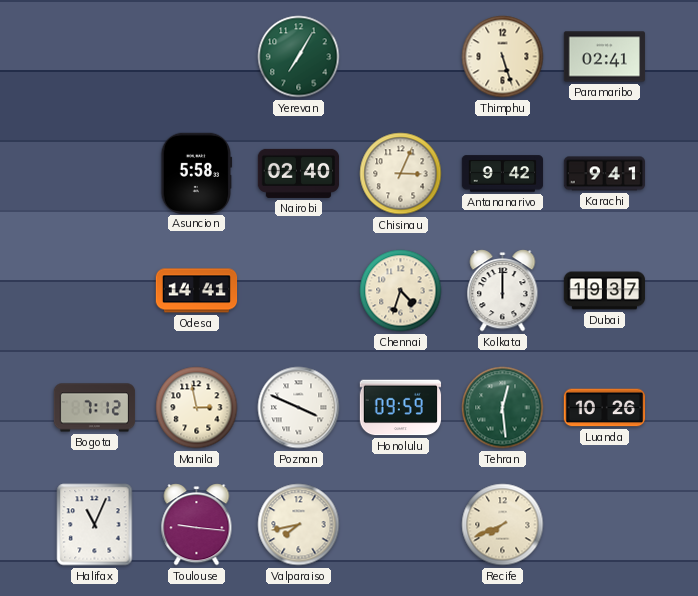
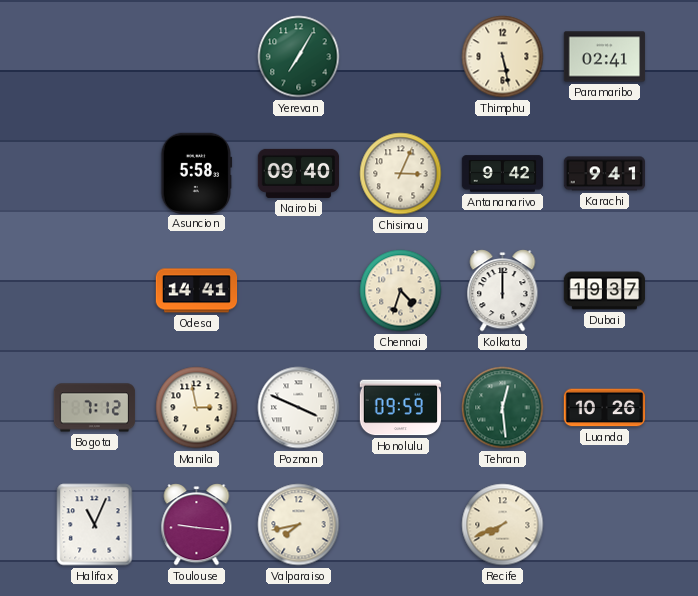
Thimphu: 5:27 -> 5:28 (503, 57)
Nairobi: 02:40 -> 09:40 (299, 173)
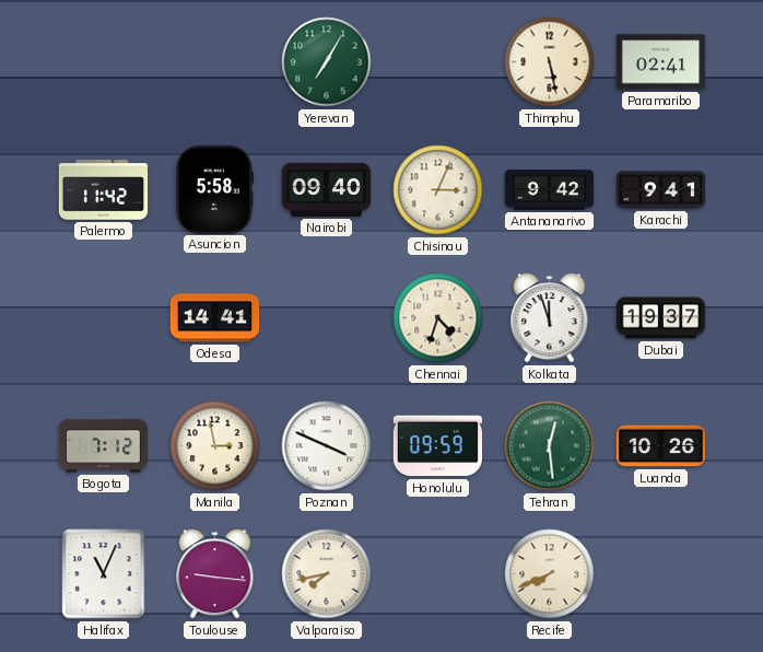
Palermo: none -> 11:42 (104, 190)
Kolkata: 12:00 -> 11:57 (550, 318)
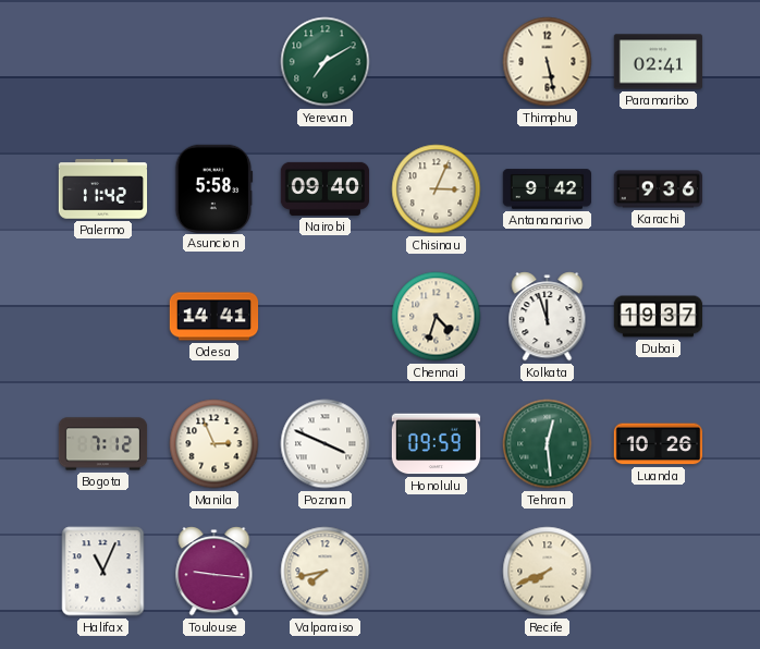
Yerevan: 7:05 -> 7:10 (326, 62)
Karachi: 9:41 -> 9:36 (659, 189)
Manila: 2:58 -> 2:56 (214, 444)
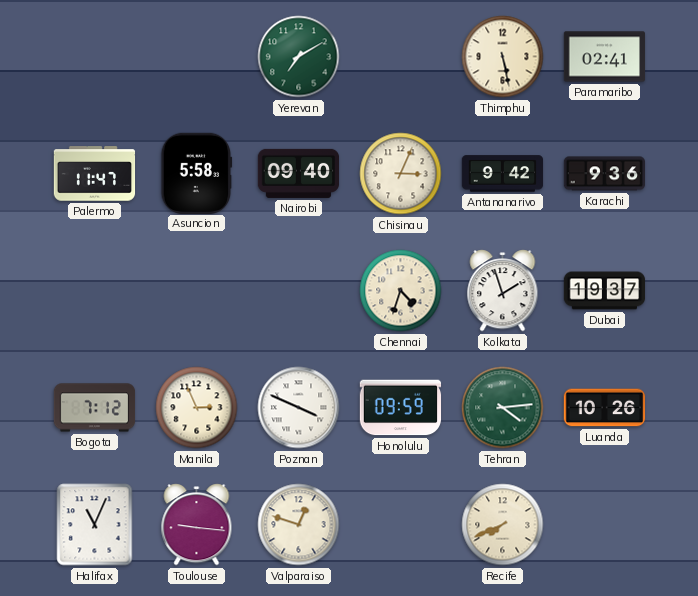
Palermo: 11:42 -> 11:47 (95, 174)
Odesa: 14:41 -> none (214, 317)
Kolkata: 11:57 -> 1:57 (503, 291)
Tehran: 12:29 -> 4:14 (503, 408)
Valparaiso: 7:43 -> 12:48 (299, 525)
